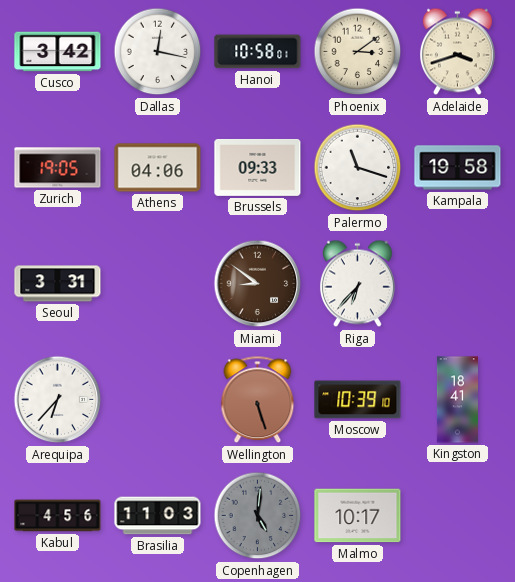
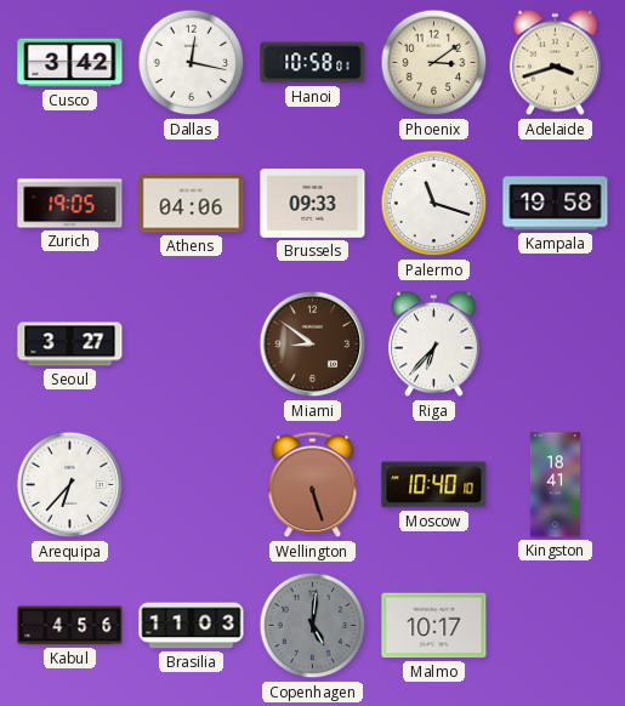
Seoul: 3:31 -> 3:27 (70, 345)
Moscow: 10:39 -> 10:40 (434, 485)
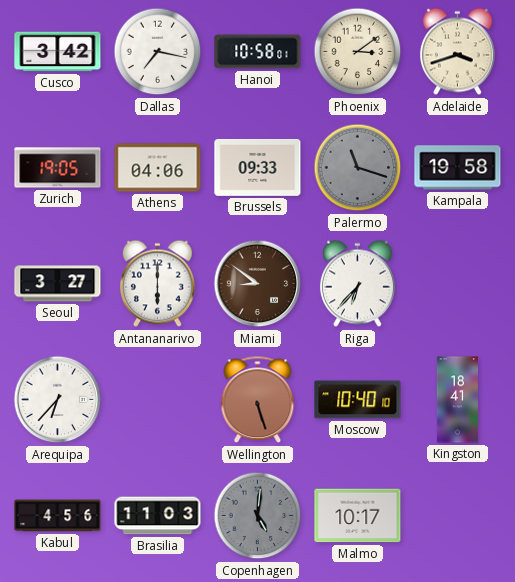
Dallas: 12:17 -> 7:17 (158, 52)
Palermo dial: white -> grey (358, 168)
Antananarivo: none -> 6:00 (157, 284)
